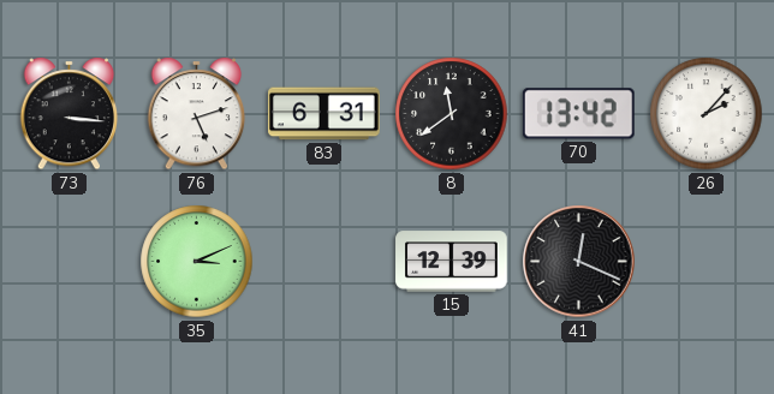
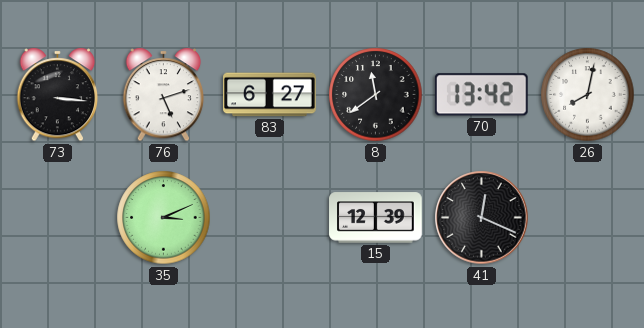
83: 6:31 -> 6:27 (270, 95)
26: 2:07 -> 8:02 (588, 95)
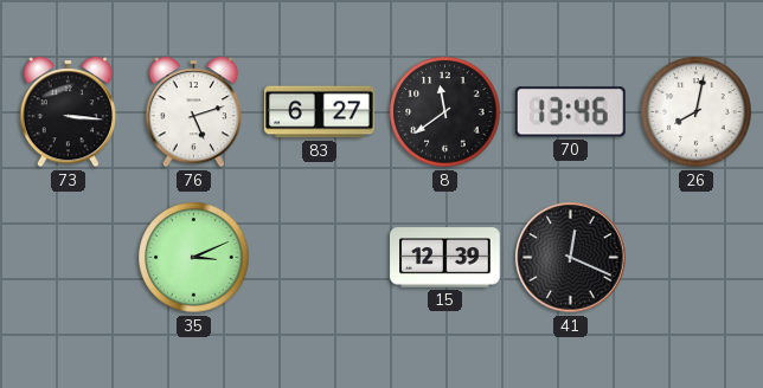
70: 13:42 -> 13:46 (570, 112)
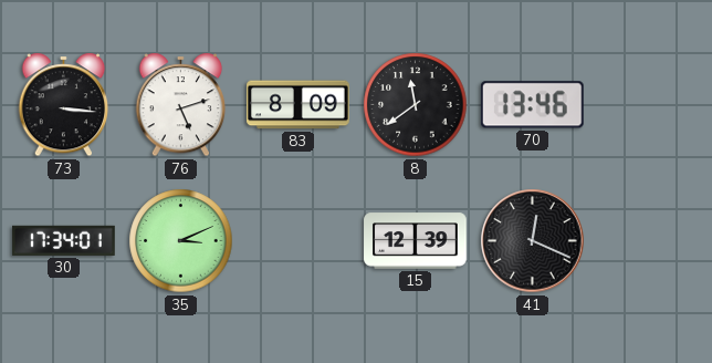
83: 6:27 -> 8:09 (299, 105)
26: 8:02 -> none (697, 112)
30: none -> 17:34 (64, 240)
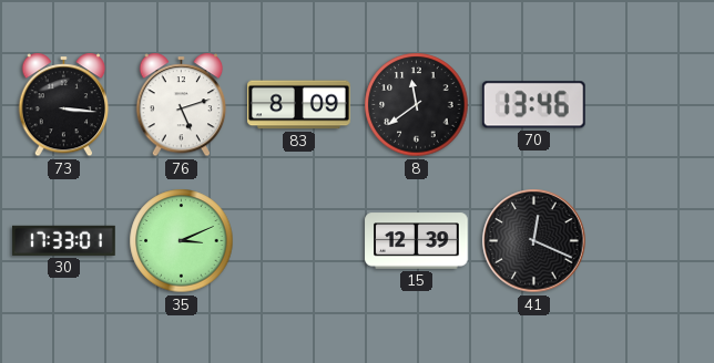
30: 17:34 -> 17:33 (64, 240)
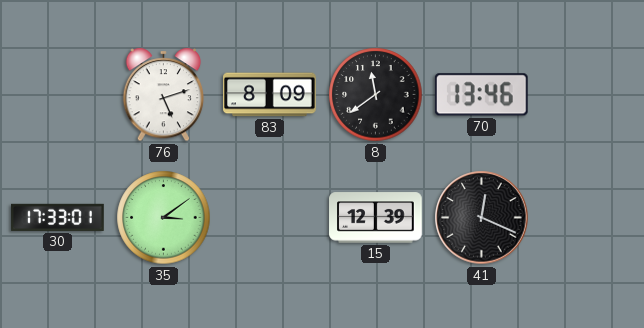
73: 3:16 -> none (64, 105)
35: 3:11 -> 3:09 (164, 218)
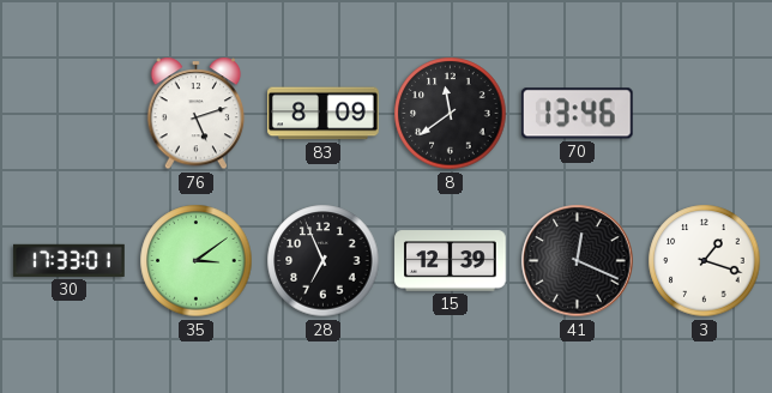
28: none -> 6:56 (324, 261)
3: none -> 1:18 (705, 261)
